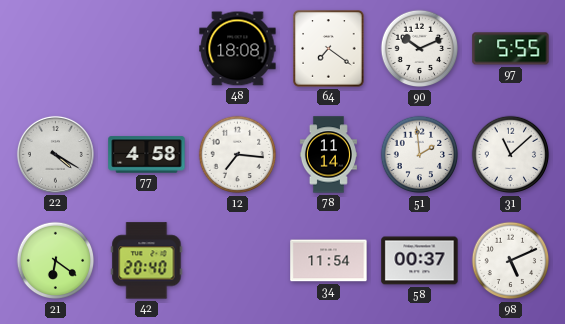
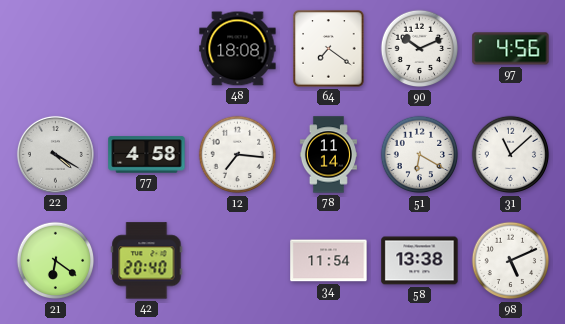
97: 5:55 -> 4:56 (511, 49)
51: 1:59 -> 6:20 (420, 155)
58: 00:37 -> 13:38 (420, 261)
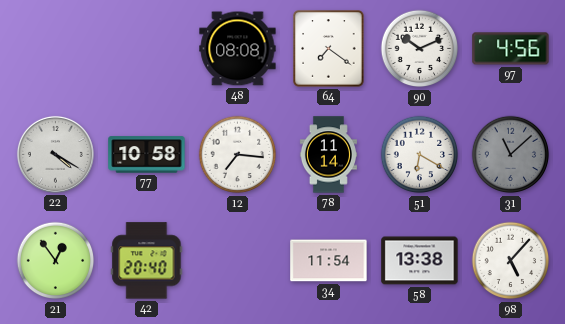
48: 18:08 -> 08:08 (238, 49)
77: 4:58 -> 10:58 (147, 155)
31 dial: white -> grey (511, 155)
21: 6:21 -> 12:54 (56, 261)
98: 5:11 -> 5:07 (511, 261)
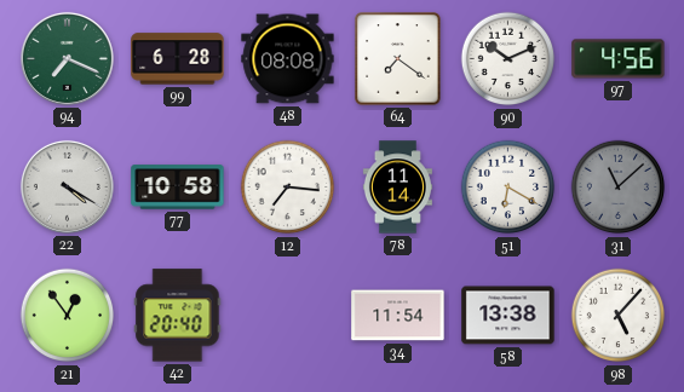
94: none -> 7:19 (67, 58)
99: none -> 6:28 (178, 59)
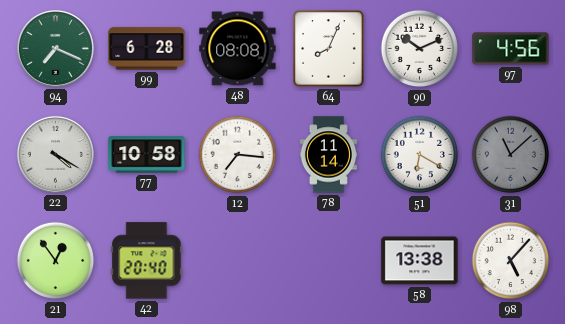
64: 7:21 -> 8:04 (329, 49)
34: 11:54 -> none (398, 316)
